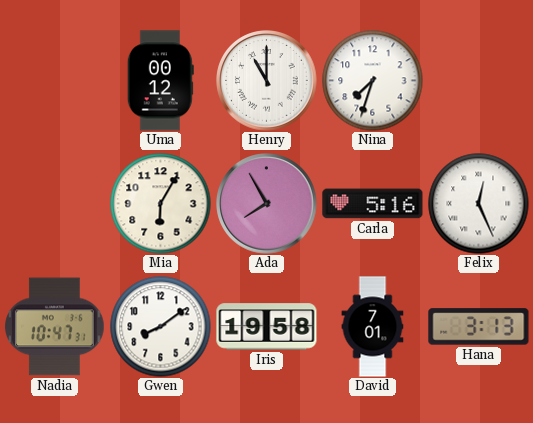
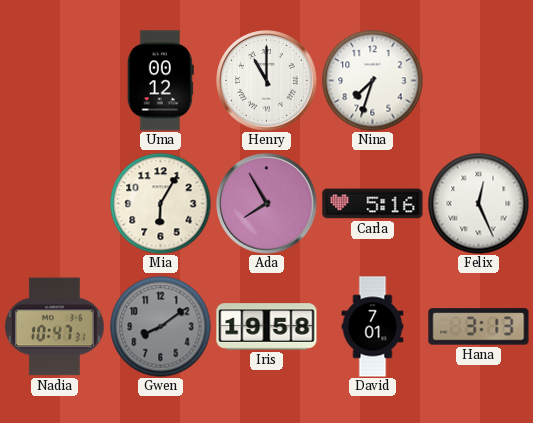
Gwen dial: white -> grey (161, 327)
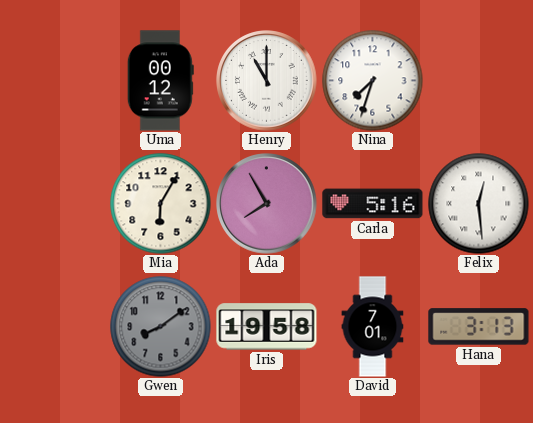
Felix: 12:26 -> 12:29 (479, 204)
Nadia: 10:47 -> none (55, 327)
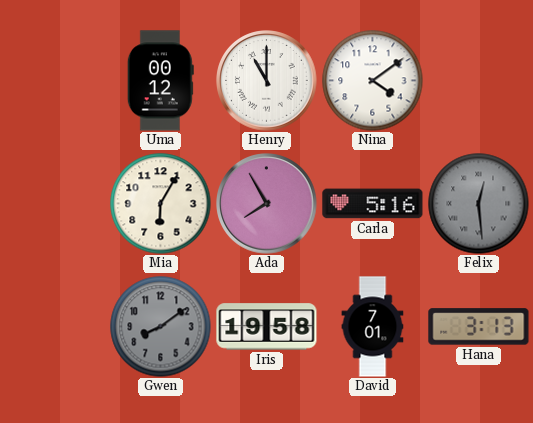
Nina: 7:33 -> 4:09 (373, 81)
Felix dial: white -> grey (479, 204)
